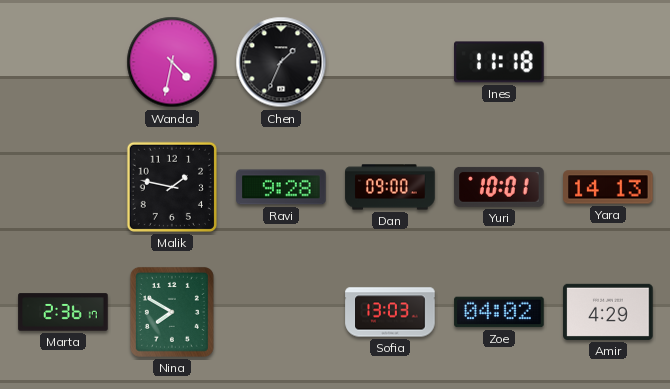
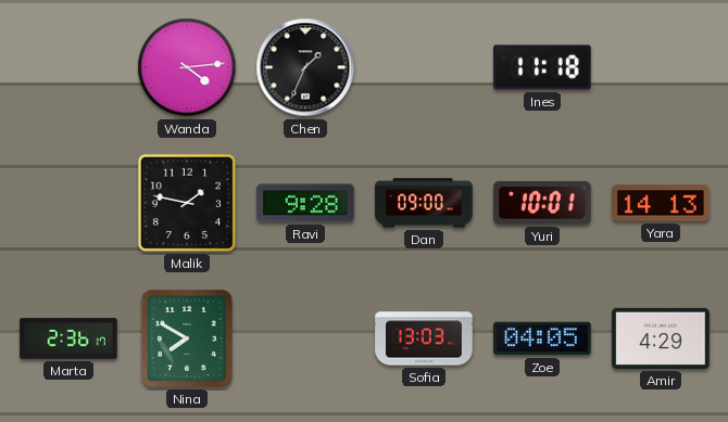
Wanda: 4:32 -> 4:14 (187, 67)
Zoe: 04:02 -> 04:05 (542, 338)
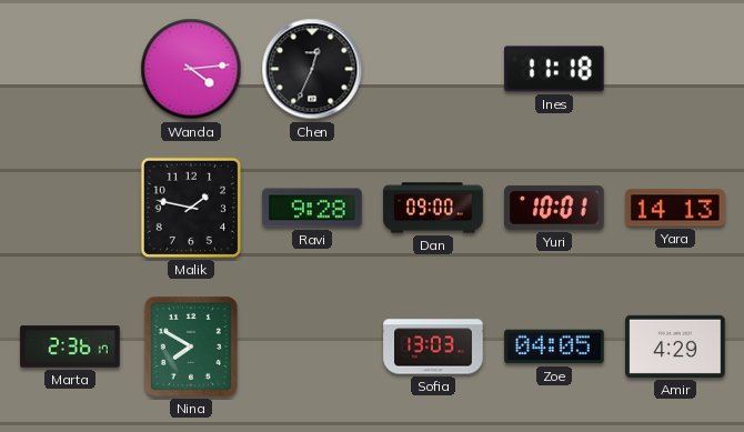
Chen: 1:34 -> 12:34 (312, 69)
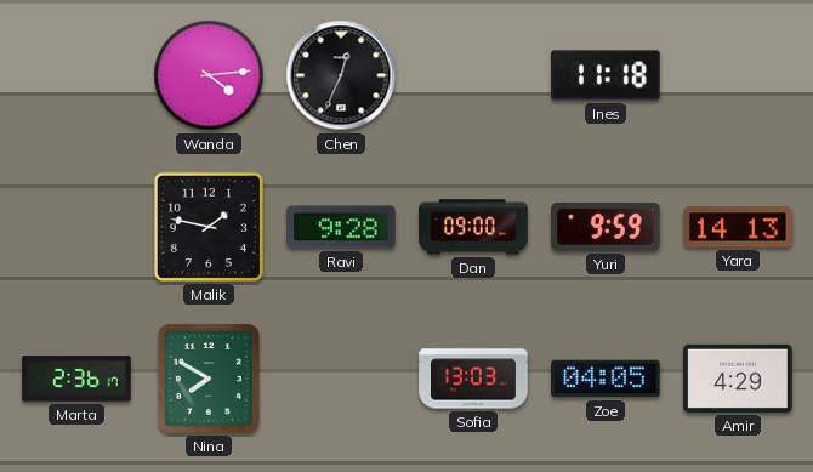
Yuri: 10:01 -> 9:59 (606, 227)
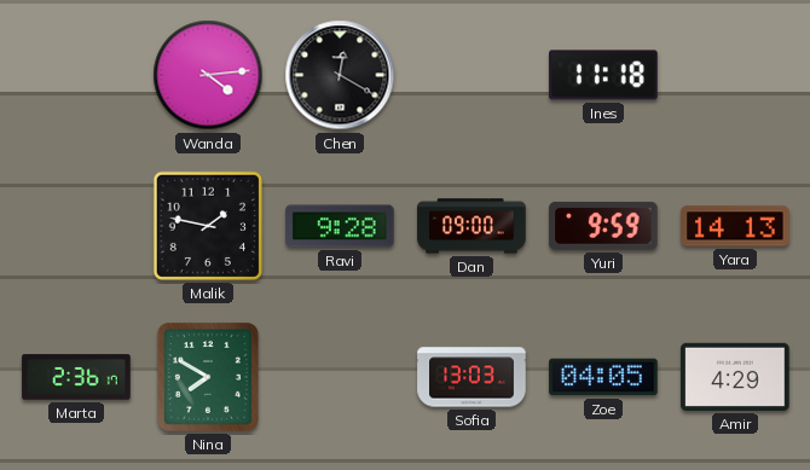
Chen: 12:34 -> 12:20 (340, 75)
